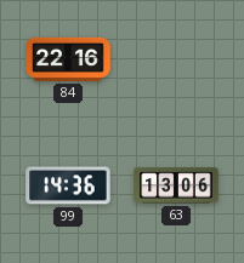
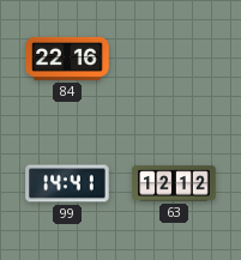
99: 14:36 -> 14:41 (67, 183)
63: 13:06 -> 12:12 (174, 183)
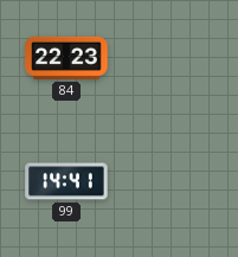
84: 22:16 -> 22:23 (66, 58)
63: 12:12 -> none (174, 183)
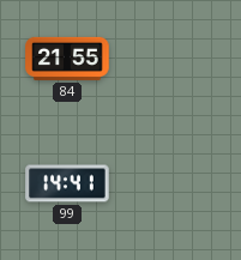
84: 22:23 -> 21:55 (67, 59)
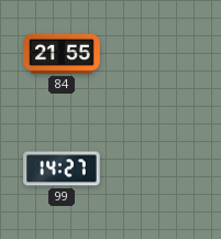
99: 14:41 -> 14:27 (62, 169)
